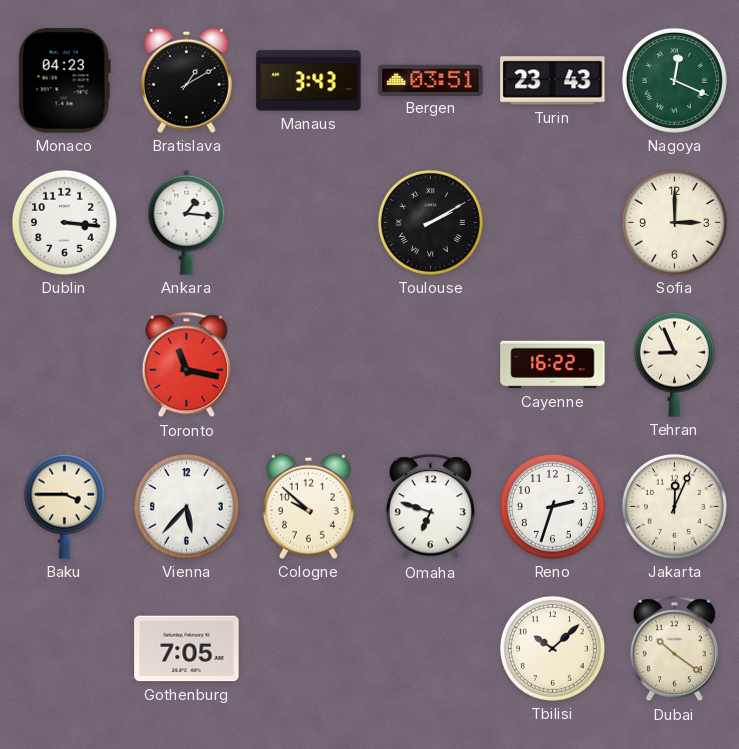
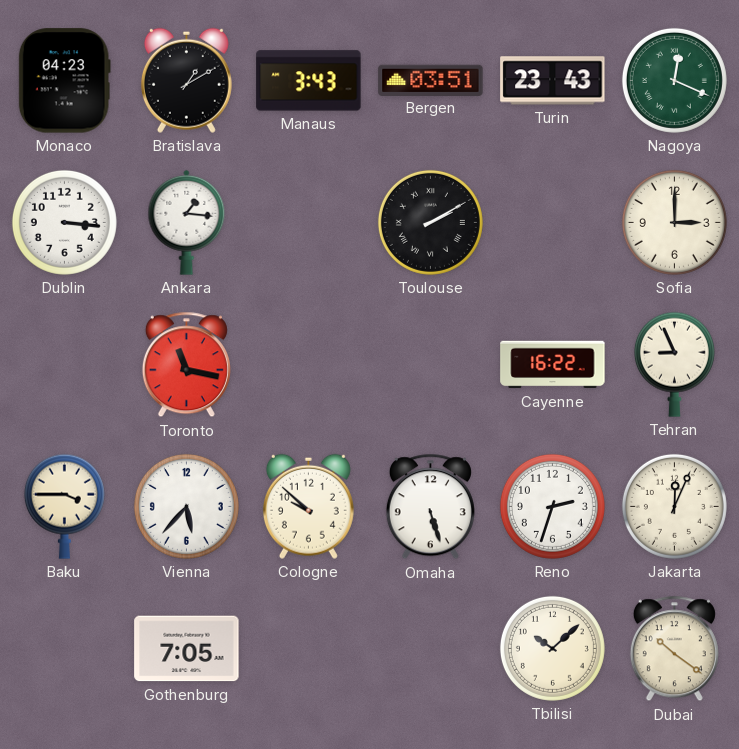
Omaha: 6:48 -> 5:27 (430, 507)
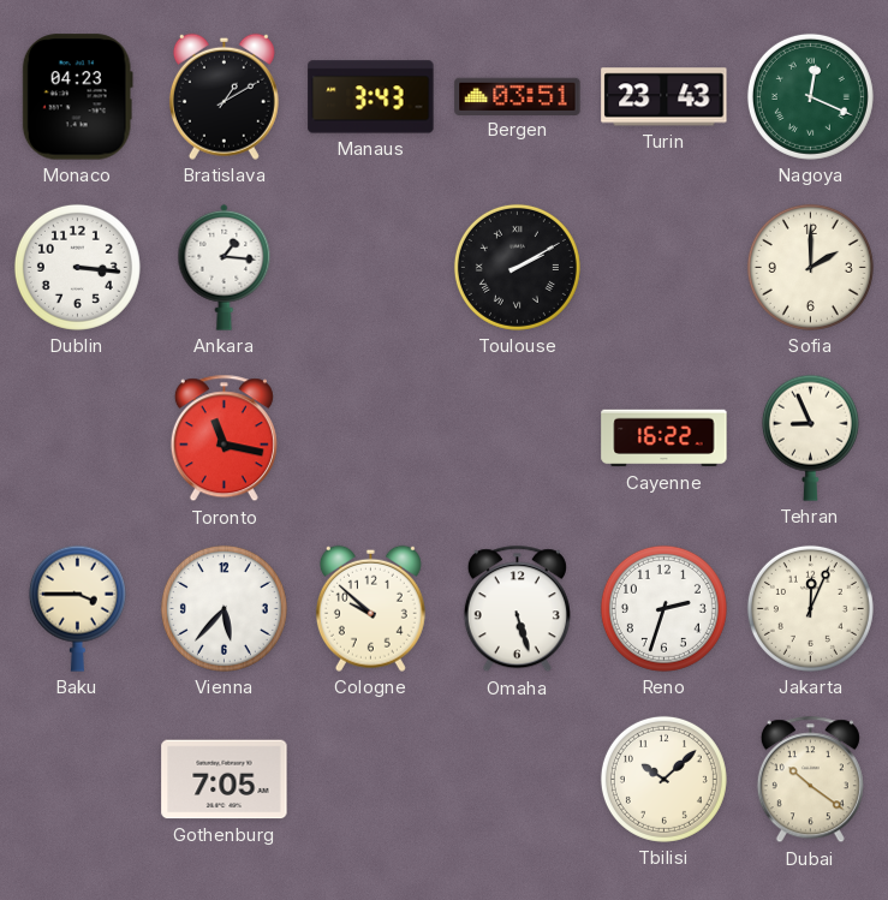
Sofia: 3:00 -> 2:00 (810, 267)
